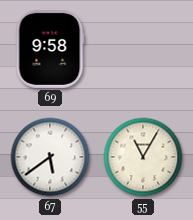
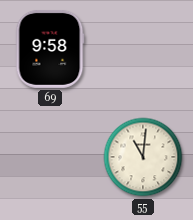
67: 5:39 -> none (50, 157)
55: 11:05 -> 11:01 (143, 157)
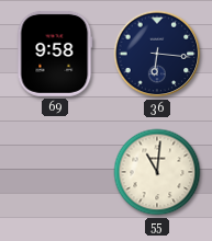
36: none -> 6:16 (157, 54)
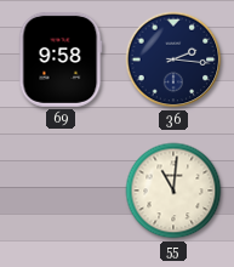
36: 6:16 -> 2:16 (173, 59)
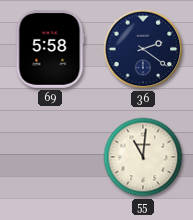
69: 9:58 -> 5:58 (50, 49)
36: 2:16 -> 2:21 (143, 49)
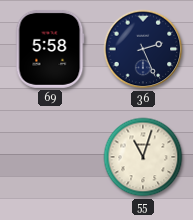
36: 2:21 -> 2:26 (143, 49)
55: 11:01 -> 11:03 (143, 157)
